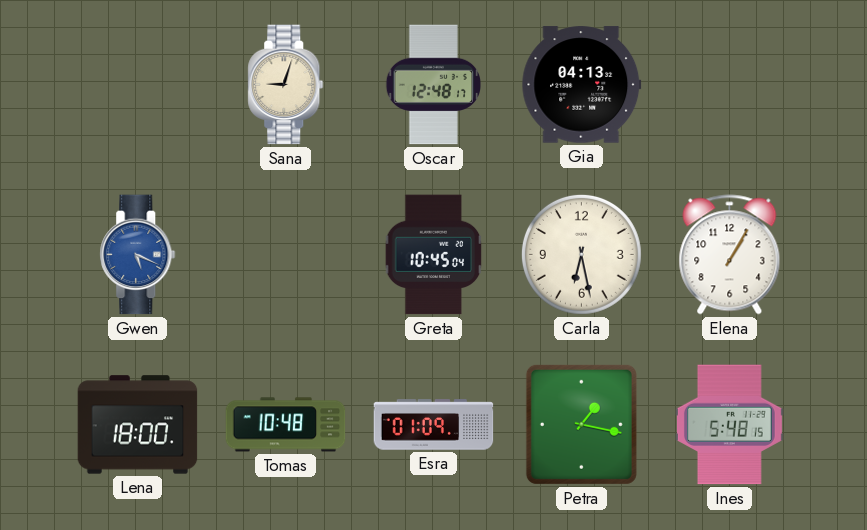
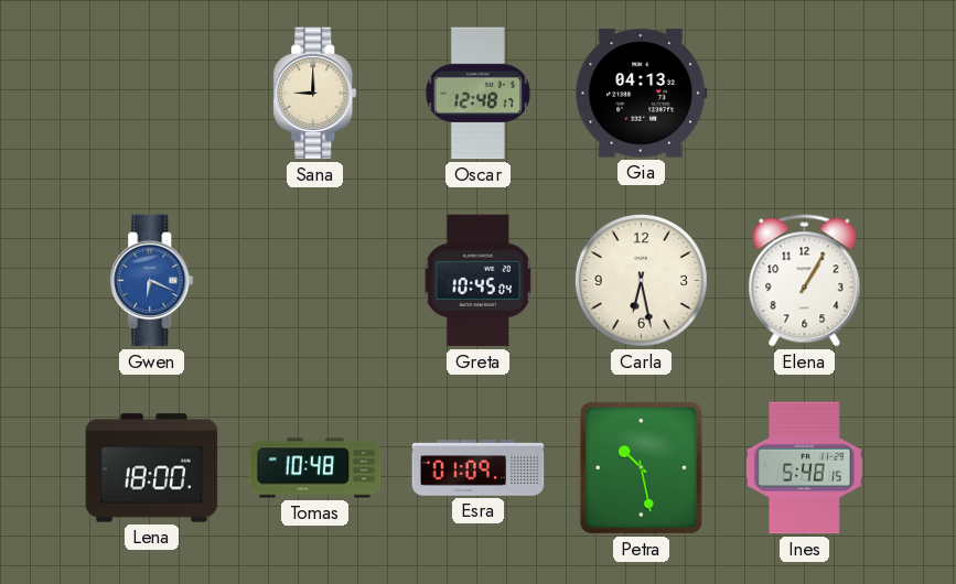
Sana: 9:03 -> 9:00 (315, 94)
Gwen: 5:19 -> 6:19 (152, 281)
Petra: 1:17 -> 10:28 (641, 467)
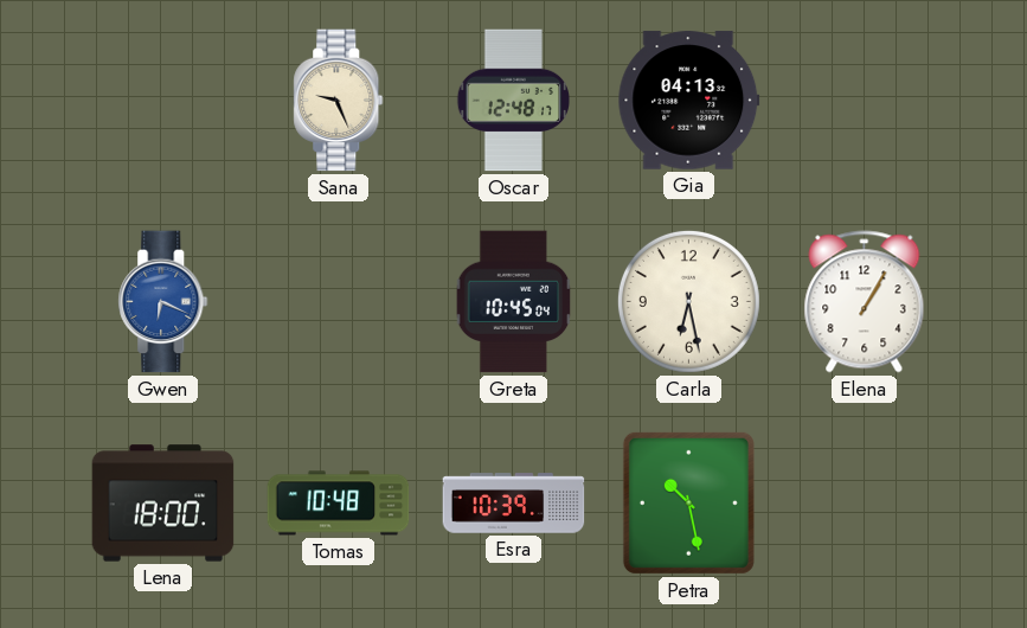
Sana: 9:00 -> 9:26 (339, 101)
Esra: 01:09 -> 10:39 (514, 504)
Ines: 5:48 -> none (804, 468)
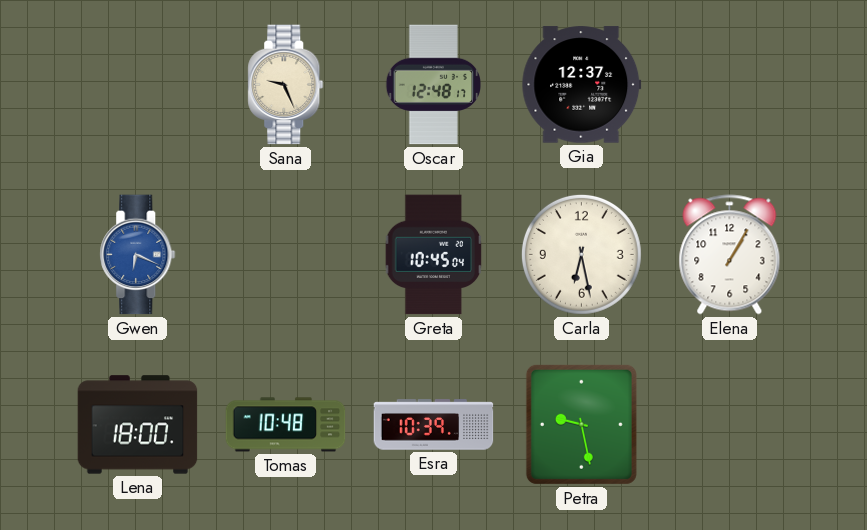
Gia: 04:13 -> 12:37 (582, 85)
Petra: 10:28 -> 9:28 (581, 424)
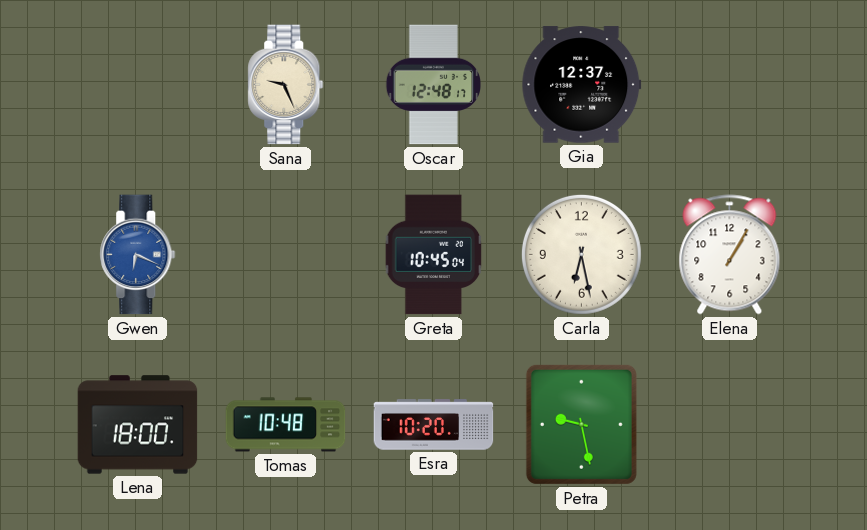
Esra: 10:39 -> 10:20 (434, 425)
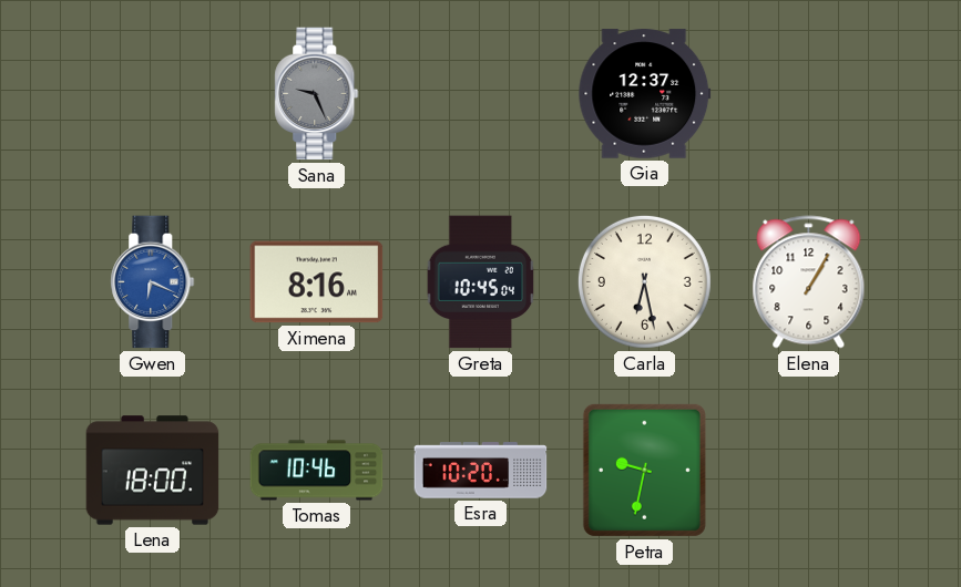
Sana dial: cream -> grey (317, 94)
Oscar: 12:48 -> none (433, 85)
Ximena: none -> 8:16 (317, 282)
Tomas: 10:48 -> 10:46 (317, 471)
Petra: 9:28 -> 9:32 (644, 470)
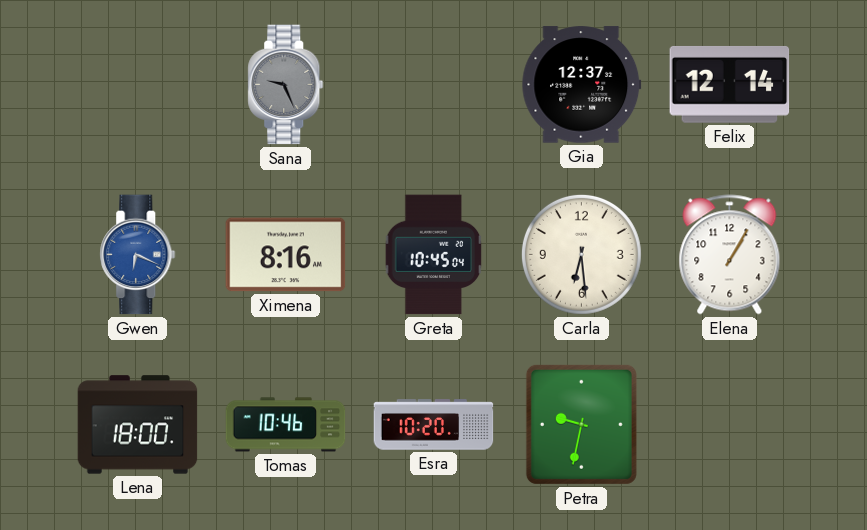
Felix: none -> 12:14 (730, 84)
Carla: 6:28 -> 6:29 (581, 254)
